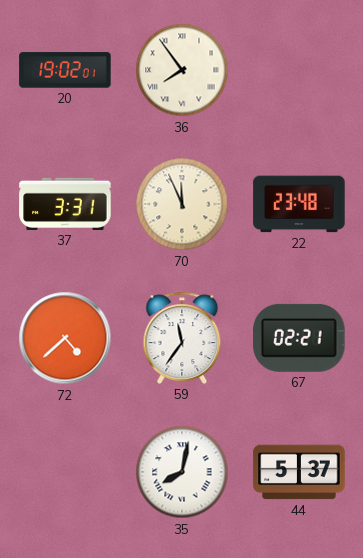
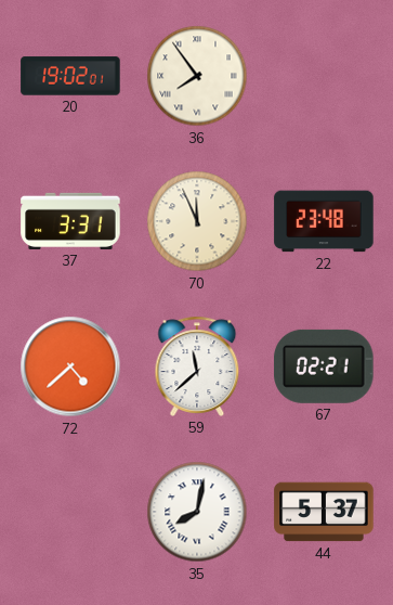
59: 11:36 -> 11:38 (197, 366)
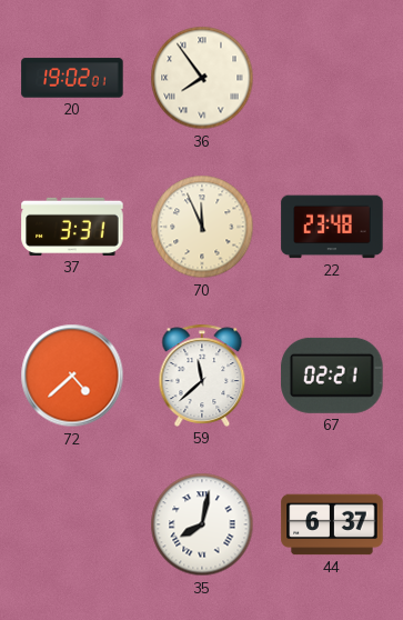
44: 5:37 -> 6:37 (332, 524)
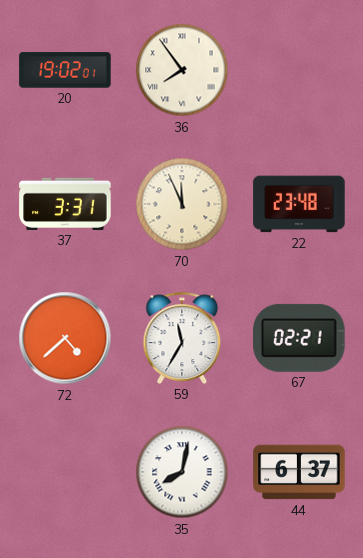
59: 11:38 -> 11:35 (182, 338)
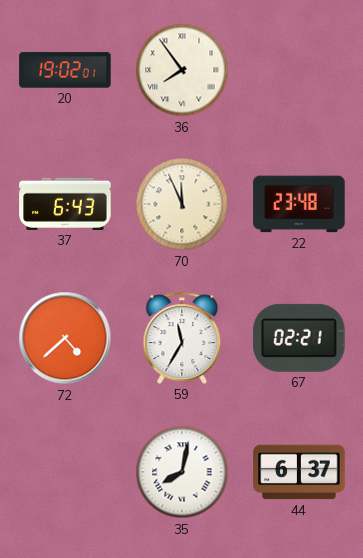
37: 3:31 -> 6:43 (65, 204)
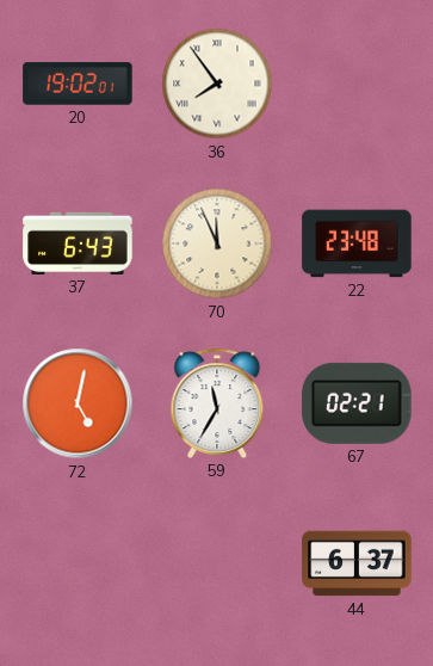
72: 4:38 -> 5:02 (78, 403)
35: 8:02 -> none (182, 472)
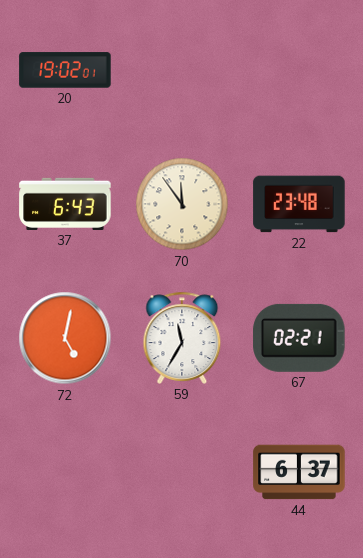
36: 7:54 -> none (217, 84)
70: 11:56 -> 11:54 (182, 204)
